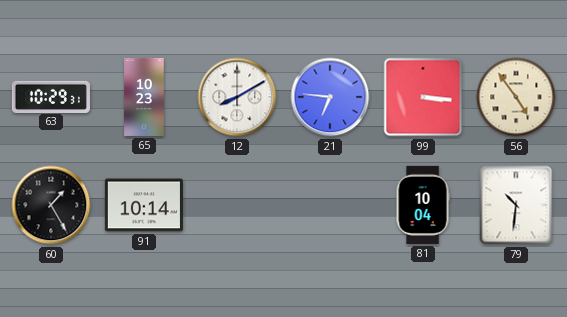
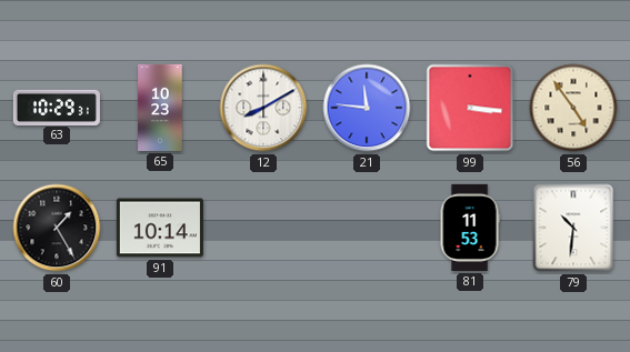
21: 6:46 -> 11:46 (367, 108)
81: 10:04 -> 11:53 (470, 228)
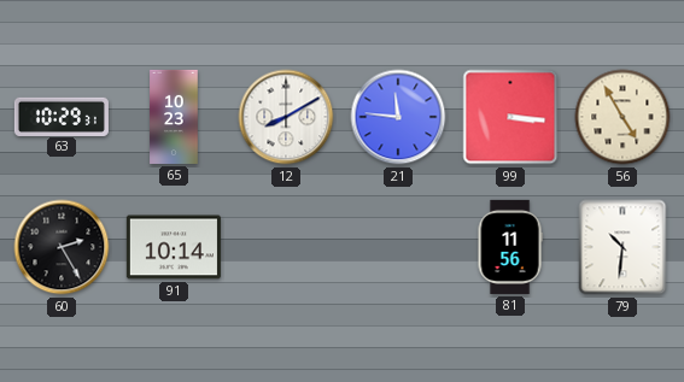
56: 4:54 -> 4:55 (622, 117)
60: 1:25 -> 2:25 (62, 247)
81: 11:53 -> 11:56 (510, 247)
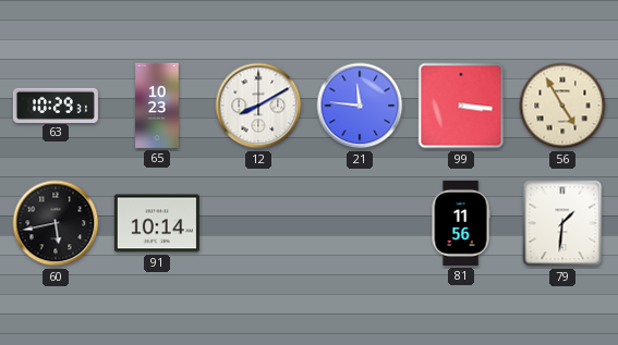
60: 2:25 -> 5:43 (56, 223)
79: 10:31 -> 1:31 (562, 223)
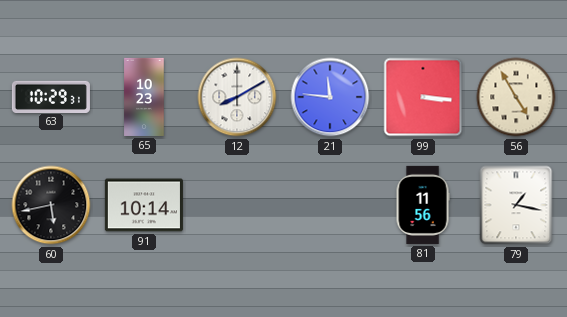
79: 1:31 -> 1:17 (516, 205)
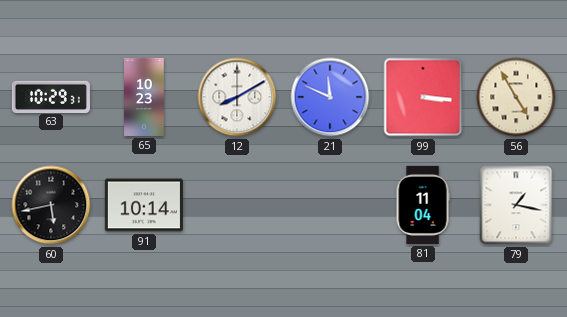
21: 11:46 -> 11:49 (330, 97)
81: 11:56 -> 11:04 (423, 205)
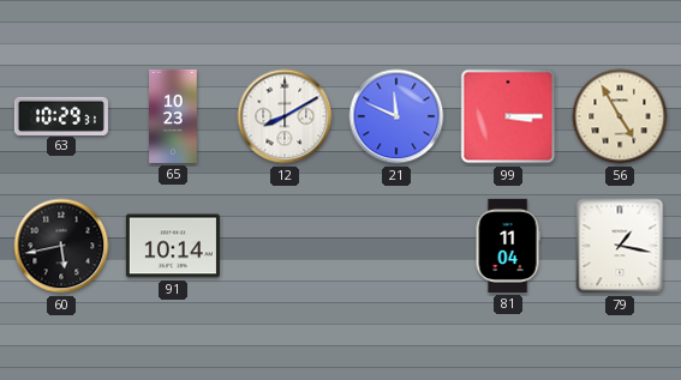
99: 3:16 -> 3:15 (508, 116)
